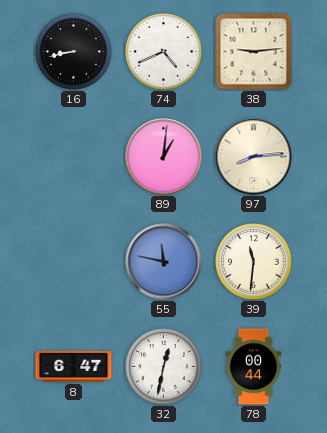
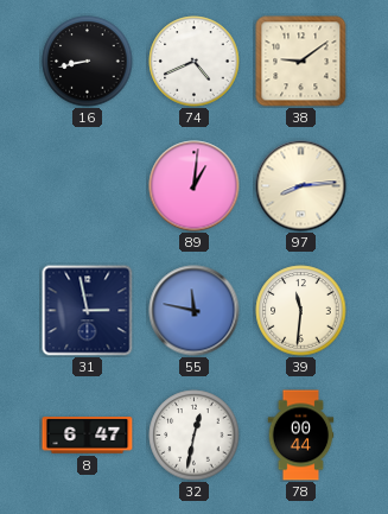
38: 9:14 -> 9:09 (301, 62)
31: none -> 2:58 (88, 311)
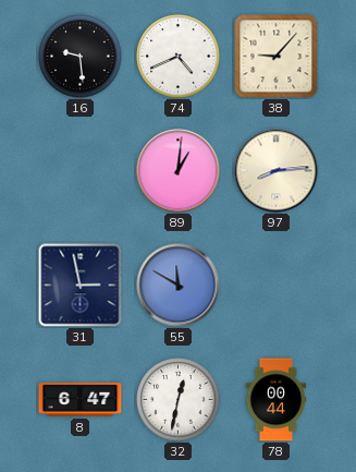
16: 8:43 -> 9:29 (81, 57)
38: 9:09 -> 9:07 (277, 57)
55: 11:47 -> 11:50 (179, 286)
39: 11:31 -> none (301, 311)
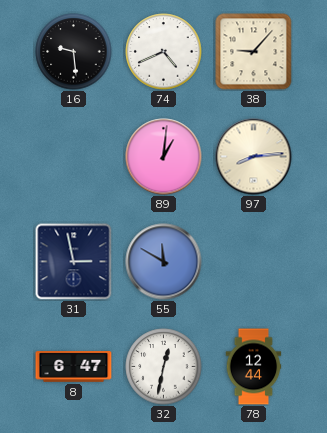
78: 00:44 -> 12:44 (254, 367)
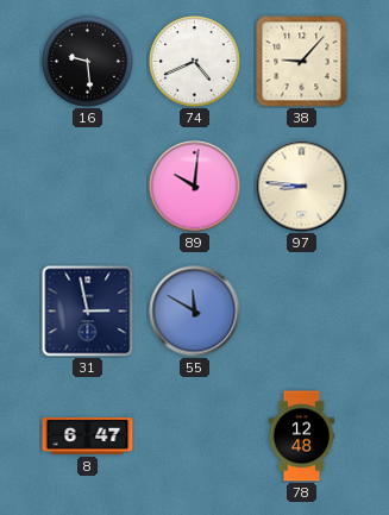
89: 1:01 -> 10:01 (195, 187)
97: 8:14 -> 8:46 (302, 187)
32: 12:32 -> none (164, 367)
78: 12:44 -> 12:48 (302, 437)
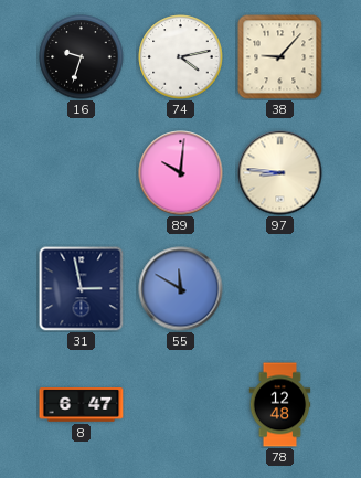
16: 9:29 -> 9:33 (82, 57)
74: 4:41 -> 4:13 (181, 57)
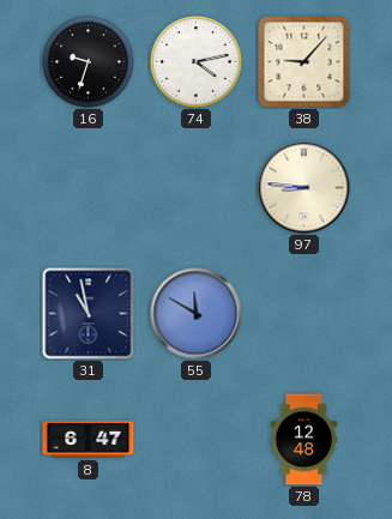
89: 10:01 -> none (181, 173)
31: 2:58 -> 10:58 (89, 314)
